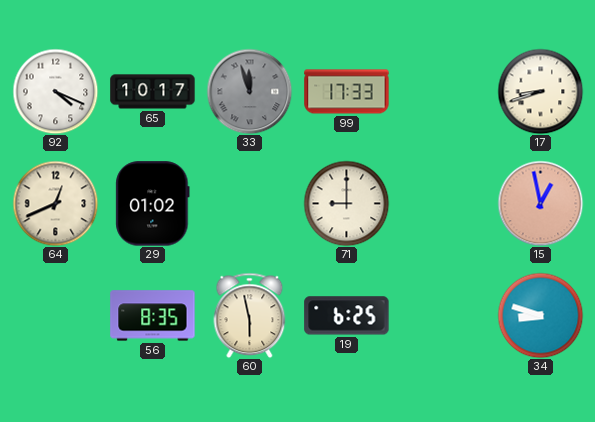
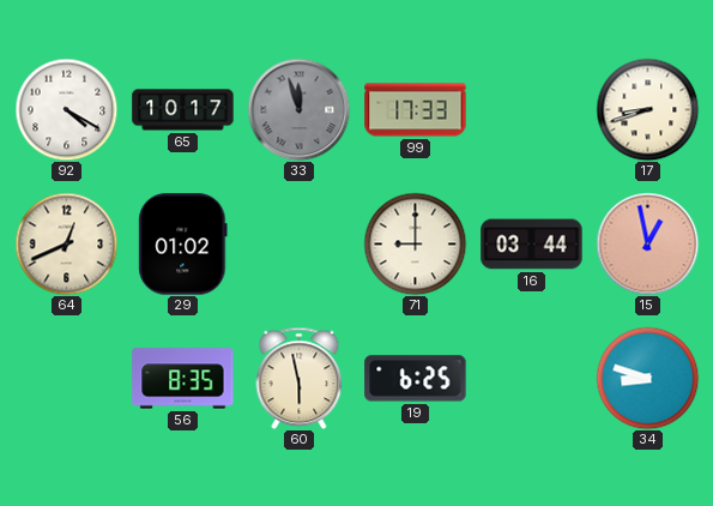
92: 4:19 -> 4:20 (66, 109)
16: none -> 03:44 (532, 245)
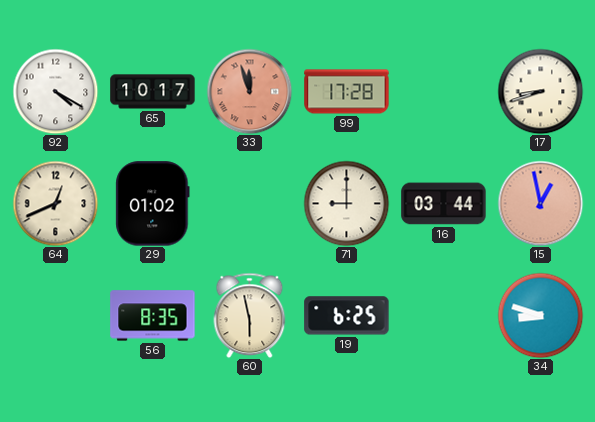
33 dial: grey -> salmon (249, 91)
99: 17:33 -> 17:28 (347, 92)
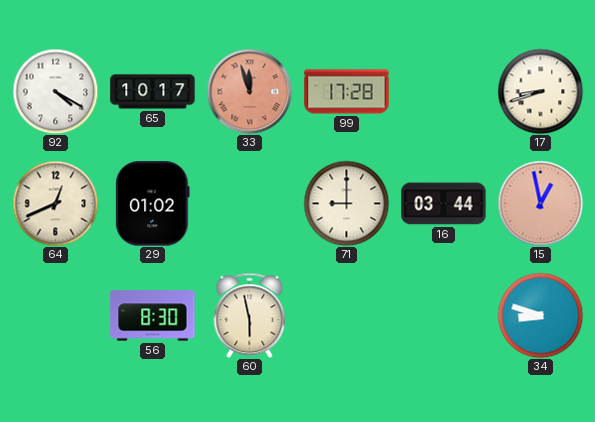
56: 8:35 -> 8:30 (153, 316)
19: 6:25 -> none (347, 316)
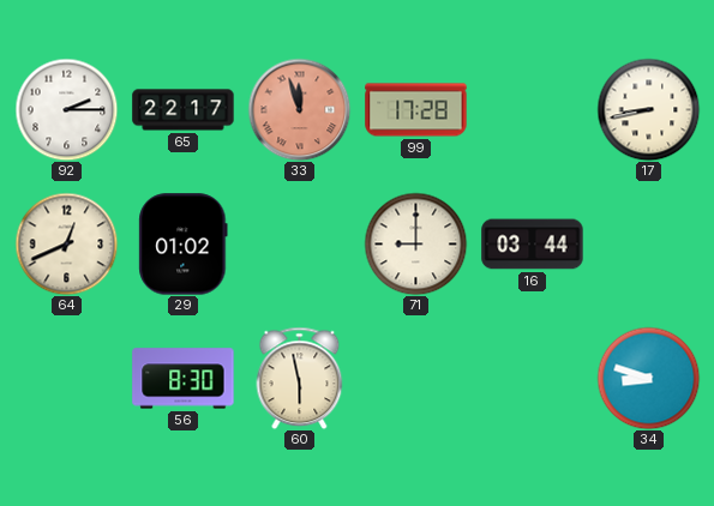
92: 4:20 -> 2:15 (66, 109)
65: 10:17 -> 22:17 (184, 110)
17: 8:42 -> 8:43 (648, 109)
15: 12:58 -> none (540, 203)
